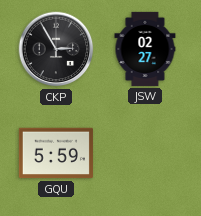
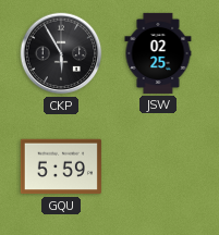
CKP: 2:55 -> 5:55 (61, 53)
JSW: 02:27 -> 02:25 (158, 53)
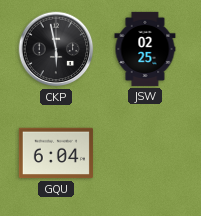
CKP: 5:55 -> 5:58 (56, 49)
GQU: 5:59 -> 6:04 (56, 153)
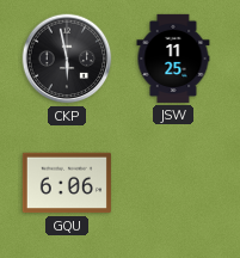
JSW: 02:25 -> 11:25 (173, 59)
GQU: 6:04 -> 6:06 (67, 183)
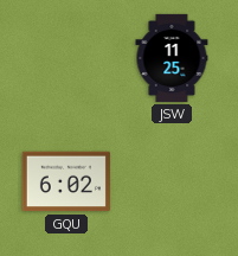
CKP: 5:58 -> none (67, 59)
GQU: 6:06 -> 6:02 (66, 181)
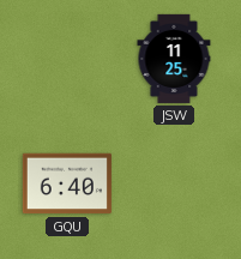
GQU: 6:02 -> 6:40 (67, 183)
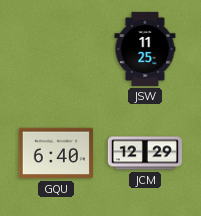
JCM: none -> 12:29 (145, 153)
